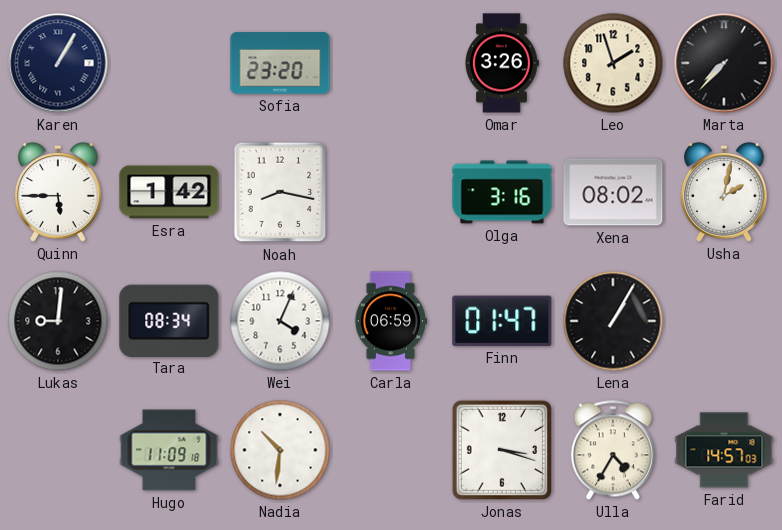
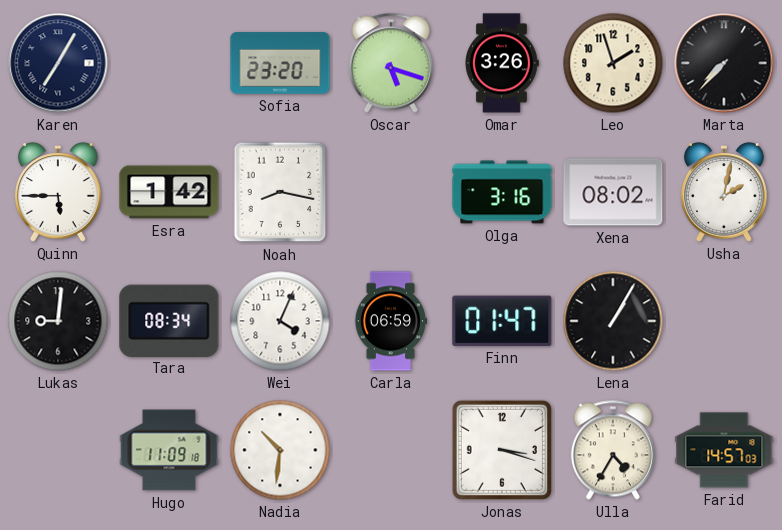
Karen: 1:05 -> 7:05 (58, 63)
Oscar: none -> 5:18 (391, 63)
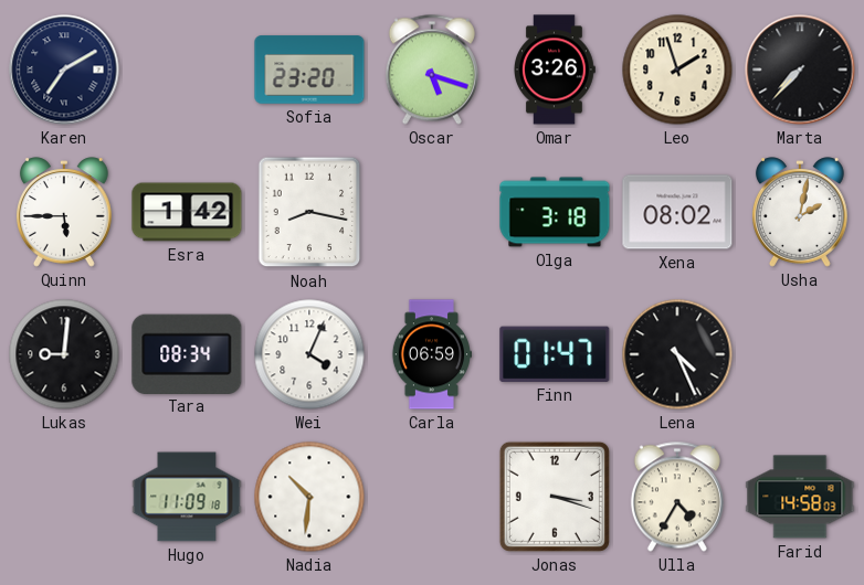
Karen: 7:05 -> 7:10 (64, 70)
Olga: 3:16 -> 3:18 (555, 212)
Lena: 1:05 -> 4:26 (677, 354)
Farid: 14:57 -> 14:58 (800, 497)
